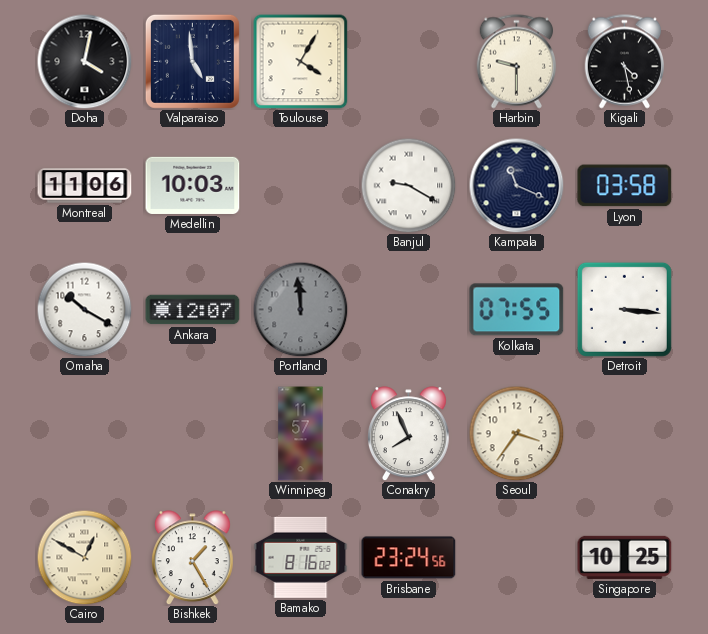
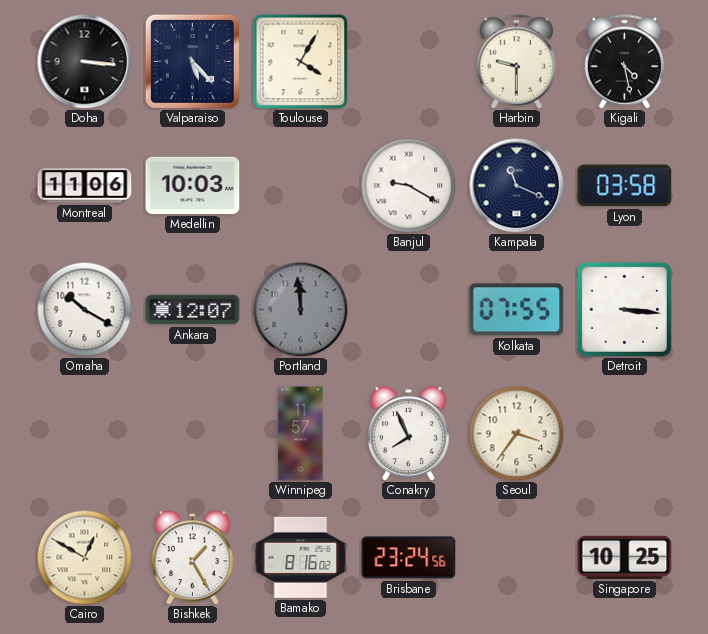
Doha: 4:02 -> 3:16 (84, 61)
Valparaiso: 4:59 -> 5:23 (192, 61)
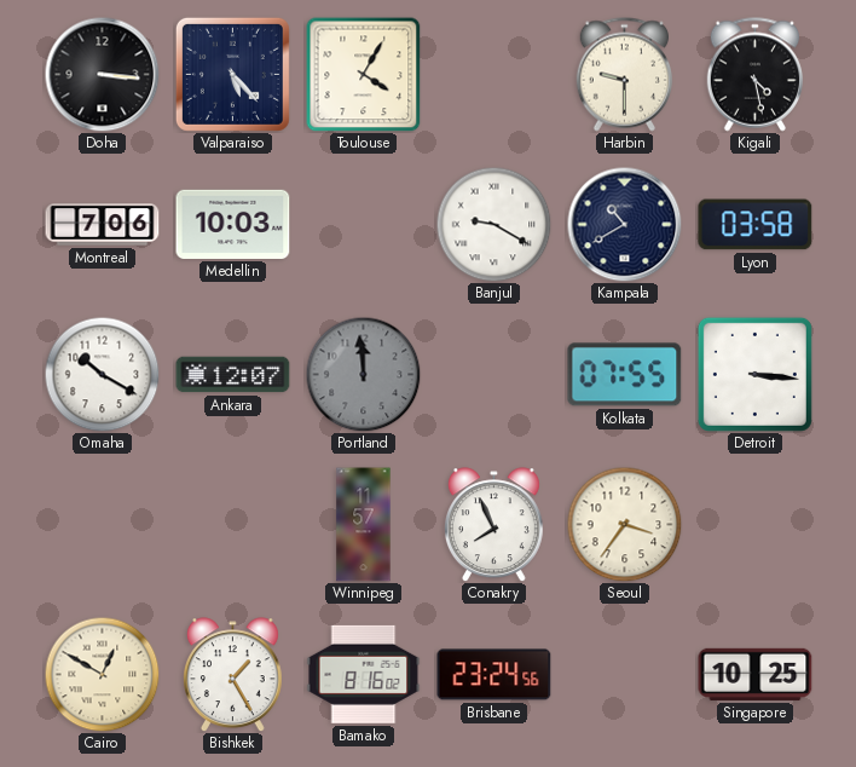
Montreal: 11:06 -> 7:06 (103, 225)
Kampala: 11:19 -> 10:40 (624, 224)
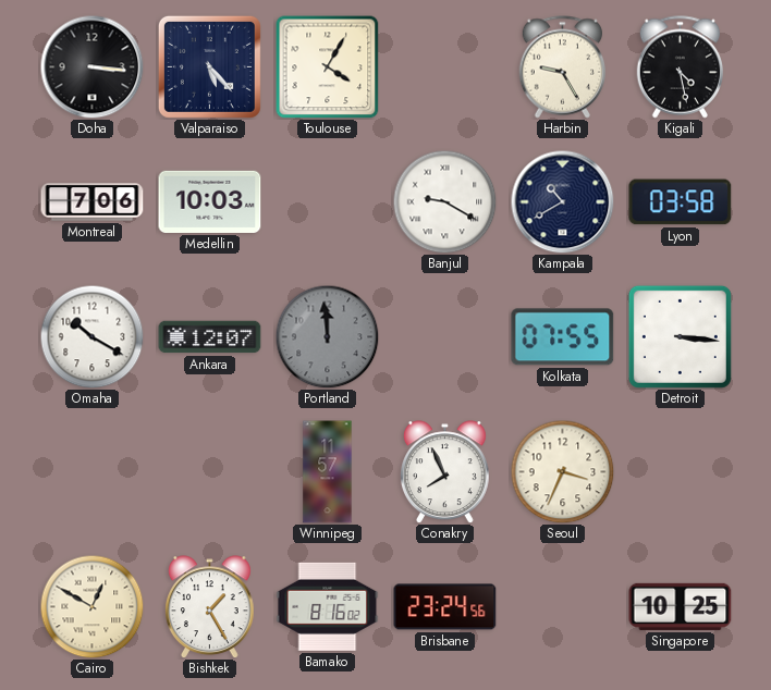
Harbin: 9:30 -> 9:25 (562, 67)
Seoul: 3:36 -> 3:34 (562, 471)
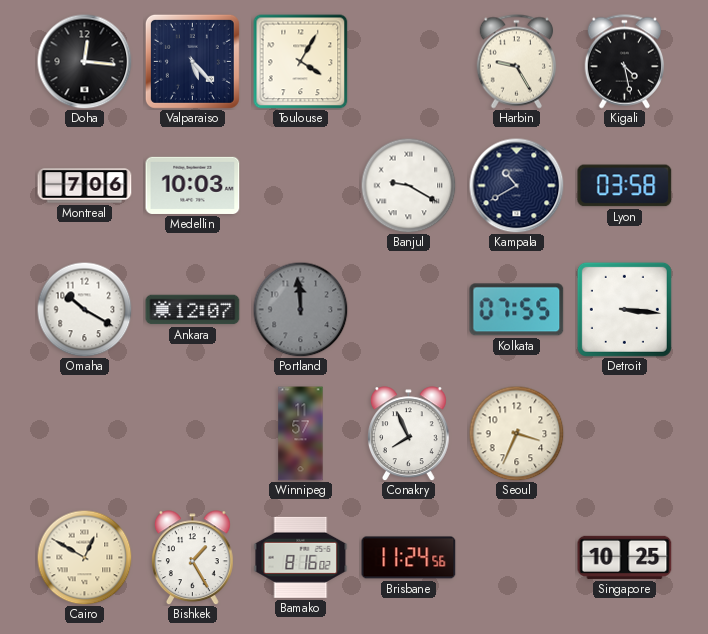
Doha: 3:16 -> 12:16 (84, 61)
Brisbane: 23:24 -> 11:24 (409, 558)
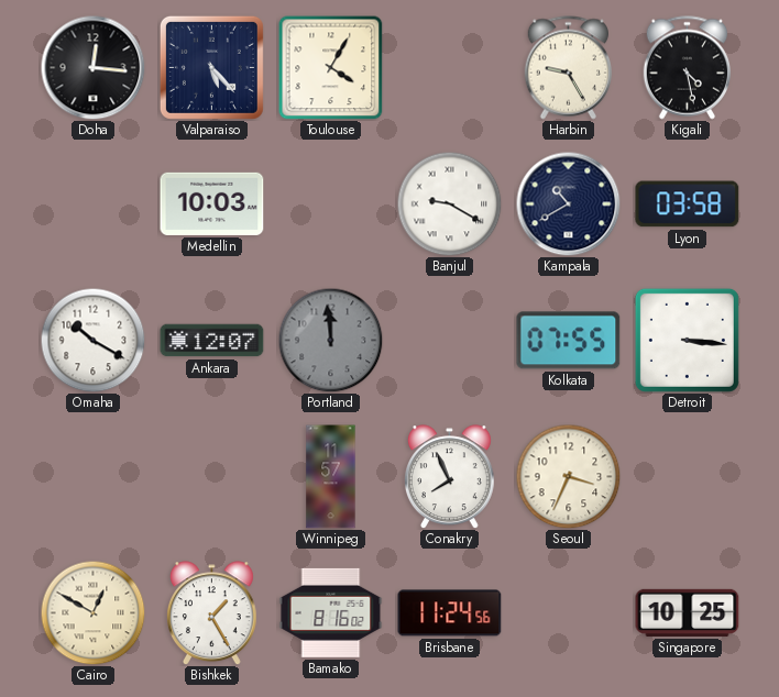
Montreal: 7:06 -> none (85, 186)
